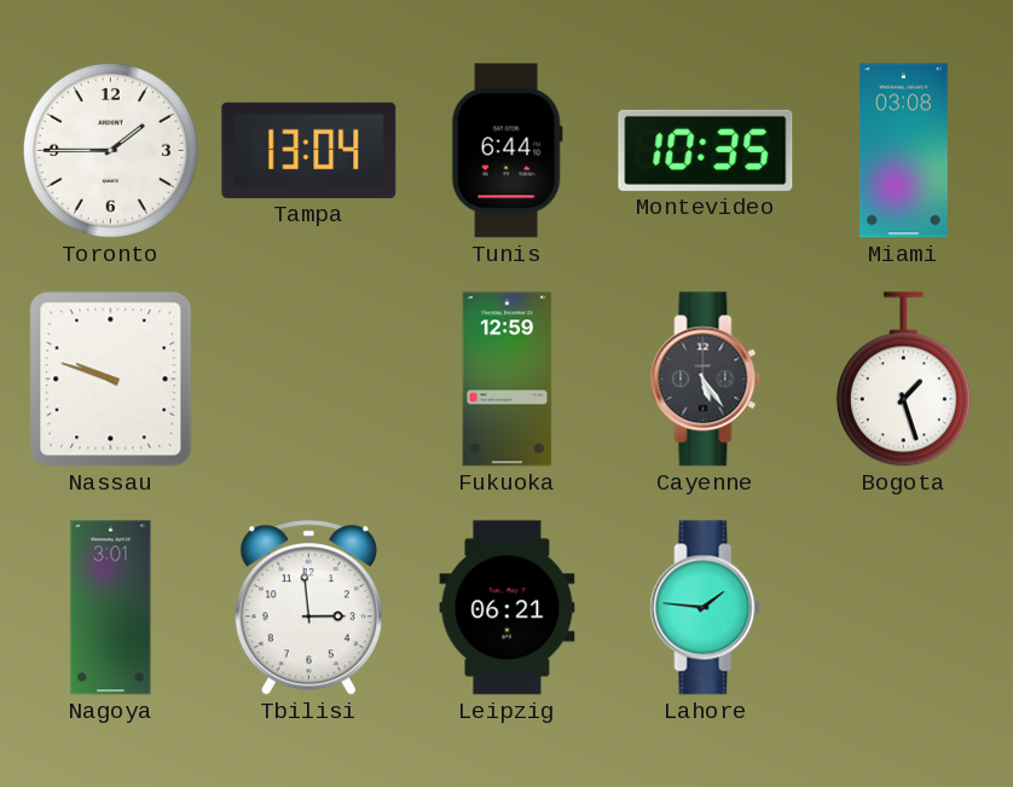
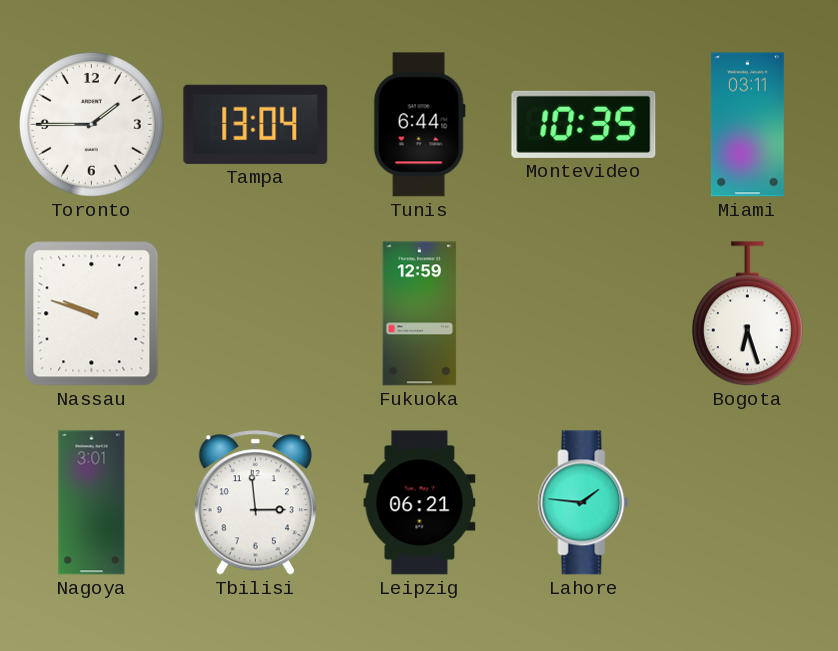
Miami: 03:08 -> 03:11 (748, 125)
Cayenne: 5:24 -> none (706, 380)
Bogota: 1:27 -> 6:27 (747, 314)
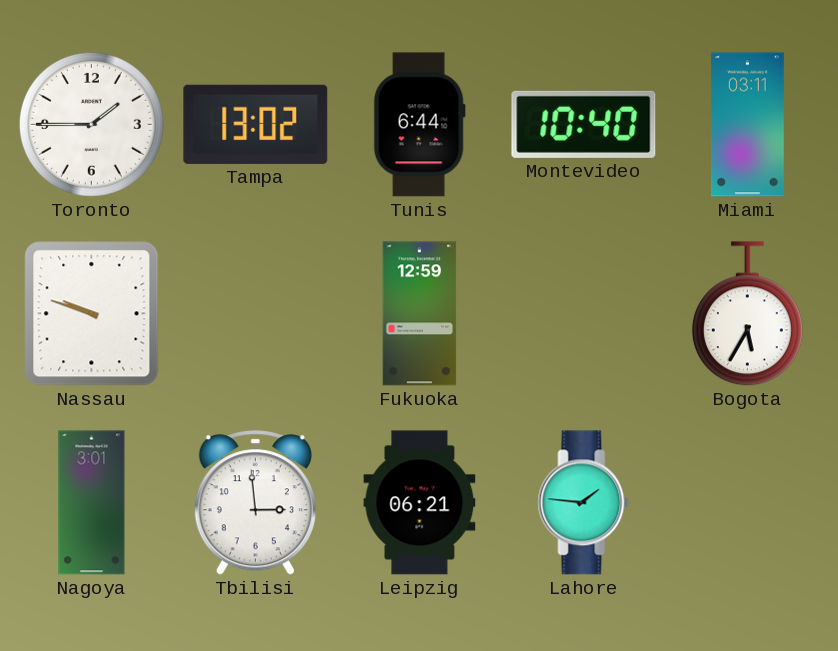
Tampa: 13:04 -> 13:02 (256, 124)
Montevideo: 10:35 -> 10:40 (584, 124)
Bogota: 6:27 -> 5:35 (747, 314)
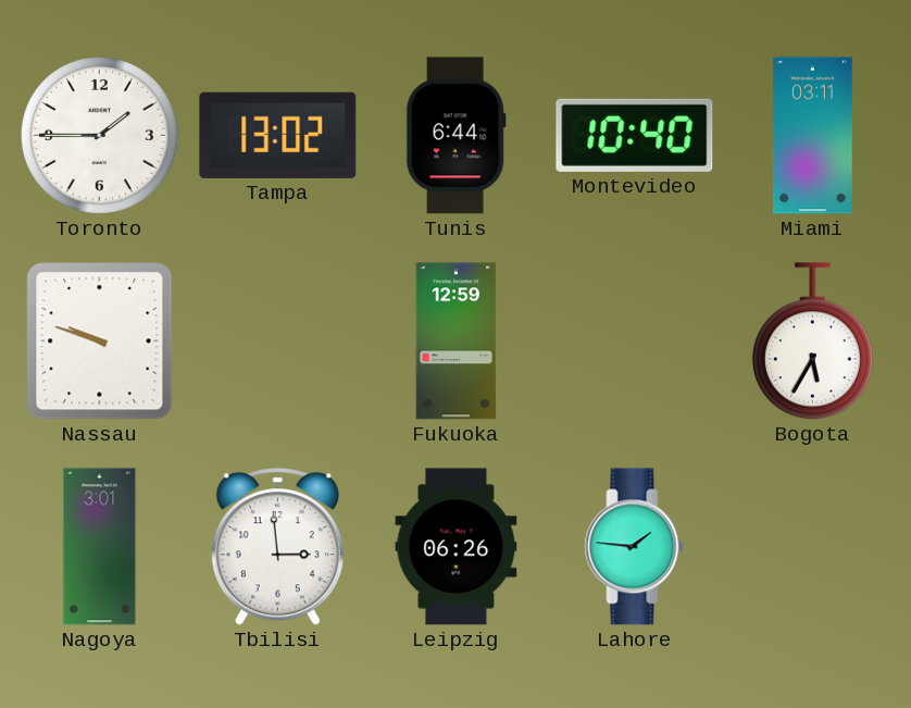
Leipzig: 06:21 -> 06:26 (457, 547)
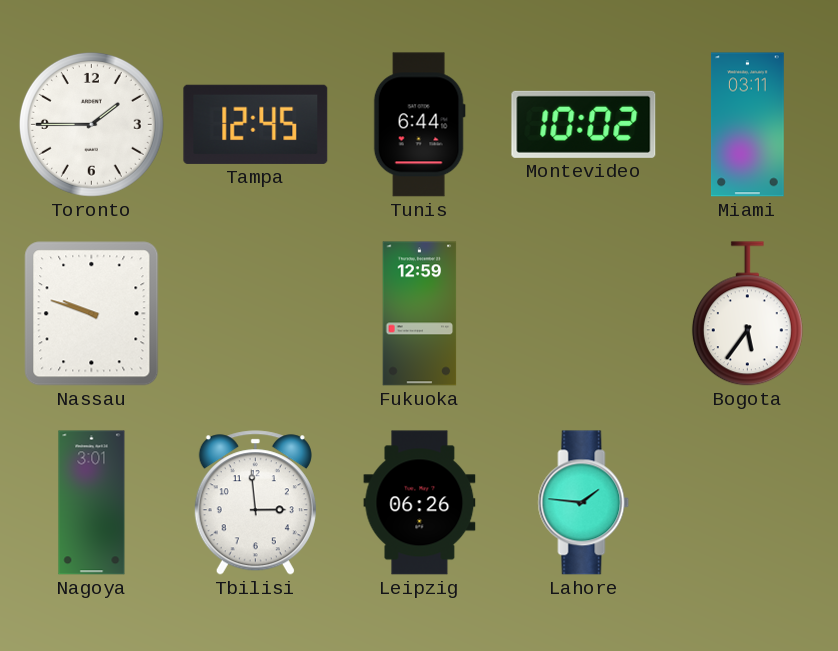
Tampa: 13:02 -> 12:45 (256, 124)
Montevideo: 10:40 -> 10:02 (584, 124)
Bogota: 5:35 -> 5:36 (747, 314)
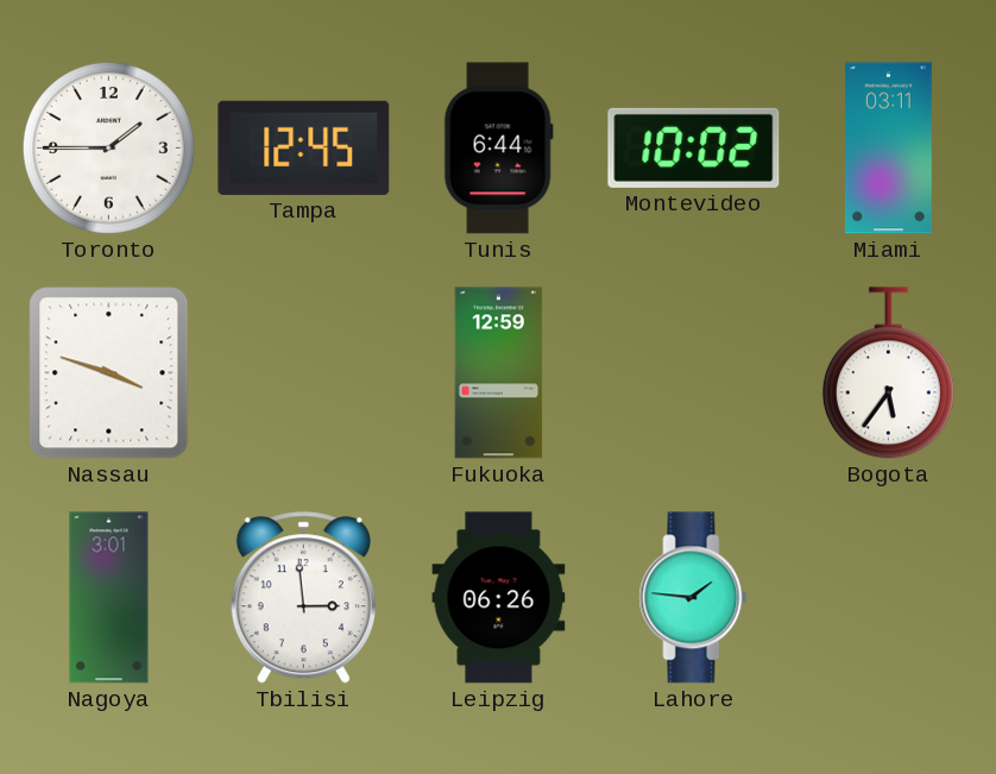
Nassau: 9:48 -> 3:48 (109, 373)
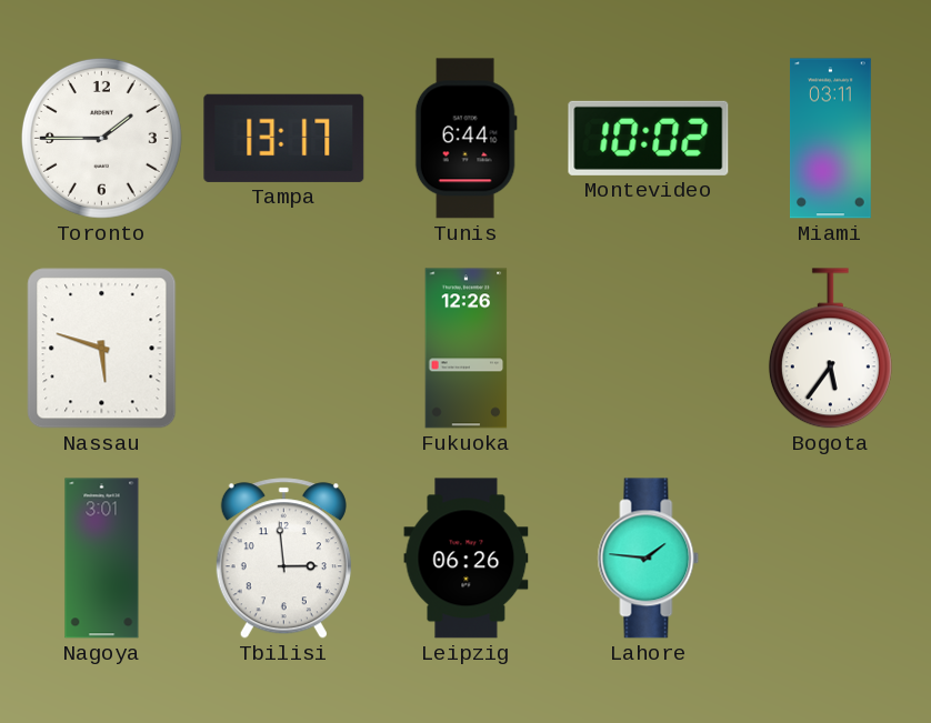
Tampa: 12:45 -> 13:17 (284, 138)
Nassau: 3:48 -> 5:48 (102, 349)
Fukuoka: 12:59 -> 12:26 (467, 349)
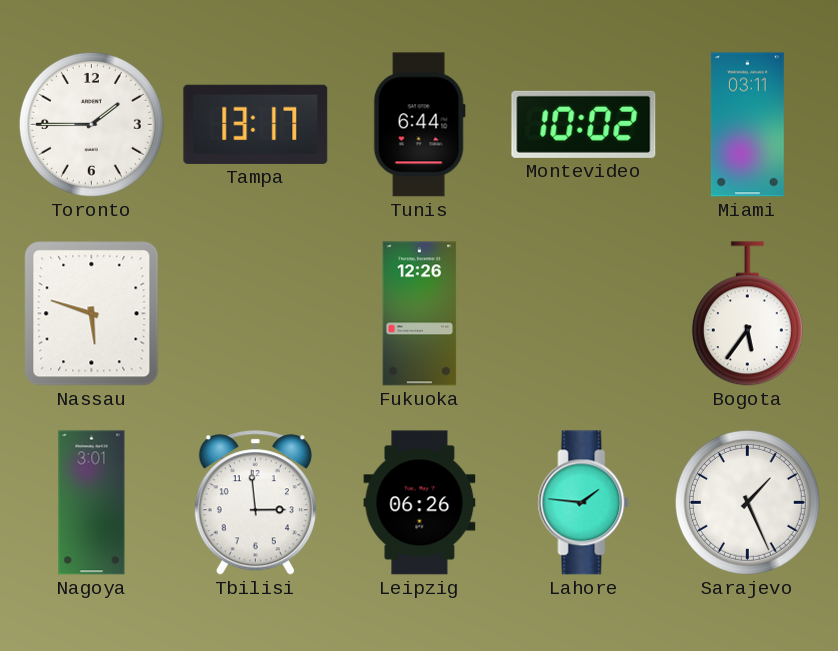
Sarajevo: none -> 1:26 (747, 502)
